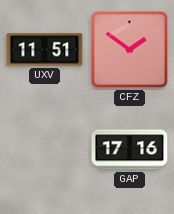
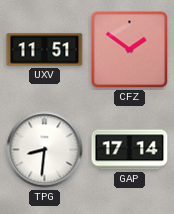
TPG: none -> 8:31 (45, 150)
GAP: 17:16 -> 17:14 (130, 150)
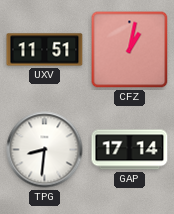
CFZ: 1:51 -> 1:02 (130, 50)
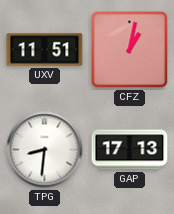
GAP: 17:14 -> 17:13 (130, 150)
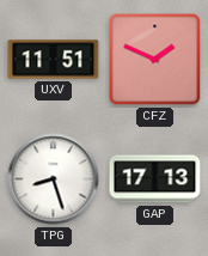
CFZ: 1:02 -> 1:49 (155, 60)
TPG: 8:31 -> 8:27 (54, 179)
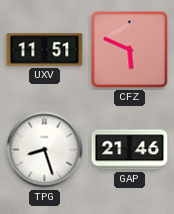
CFZ: 1:49 -> 5:49 (130, 50)
GAP: 17:13 -> 21:46 (130, 150)
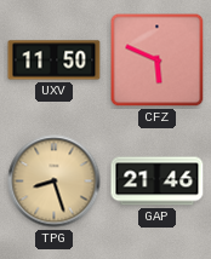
UXV: 11:51 -> 11:50 (55, 61)
TPG dial: white -> champagne (55, 182)
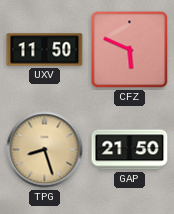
GAP: 21:46 -> 21:50 (130, 150)
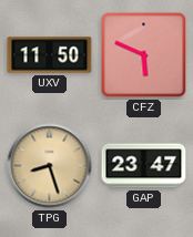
GAP: 21:50 -> 23:47 (144, 166)
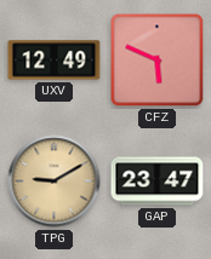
UXV: 11:50 -> 12:49 (55, 61)
TPG: 8:27 -> 9:10 (55, 182)
